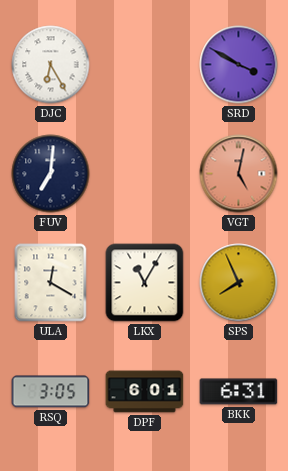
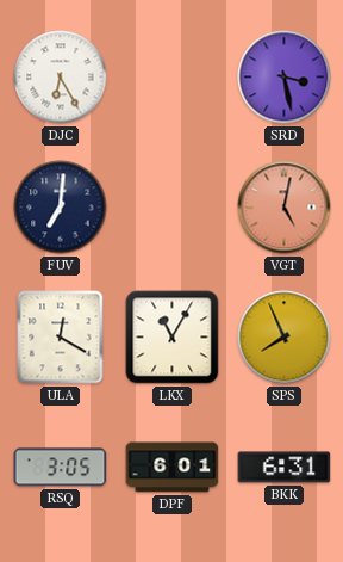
SRD: 3:50 -> 3:28 (285, 78)
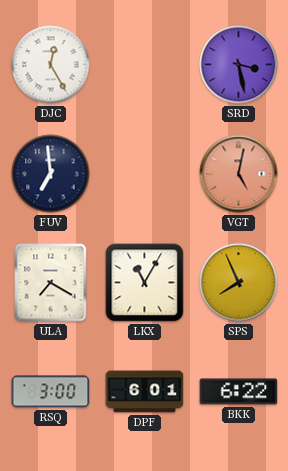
DJC: 6:25 -> 12:25 (51, 65)
FUV: 7:01 -> 6:59 (51, 174)
ULA: 12:20 -> 7:20 (51, 283)
RSQ: 3:05 -> 3:00 (51, 392)
BKK: 6:31 -> 6:22 (239, 392)
